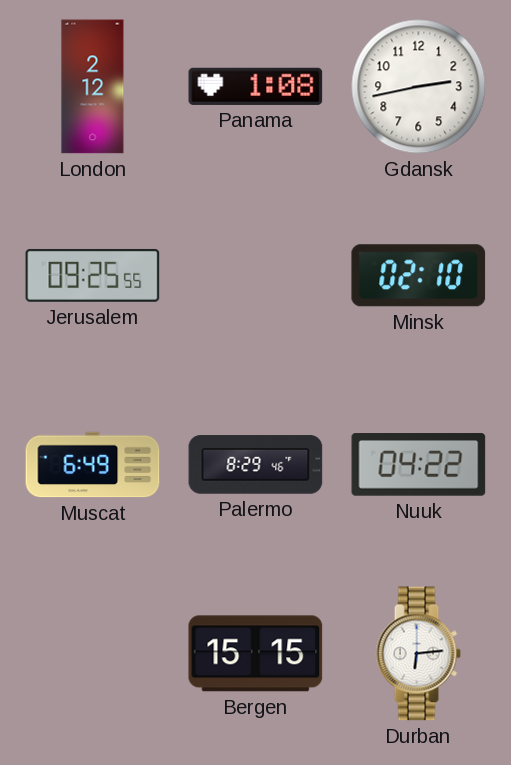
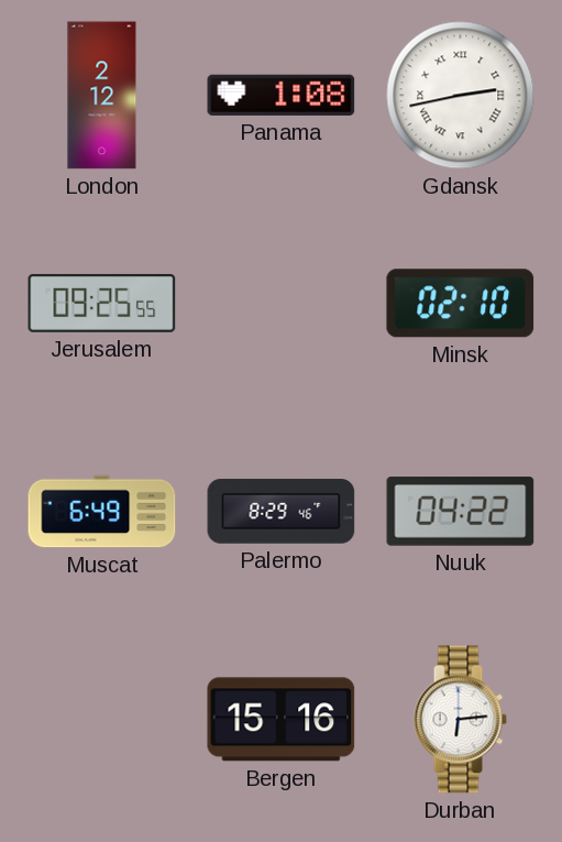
Gdansk numerals: Arabic -> Roman (461, 96)
Bergen: 15:15 -> 15:16 (282, 720)
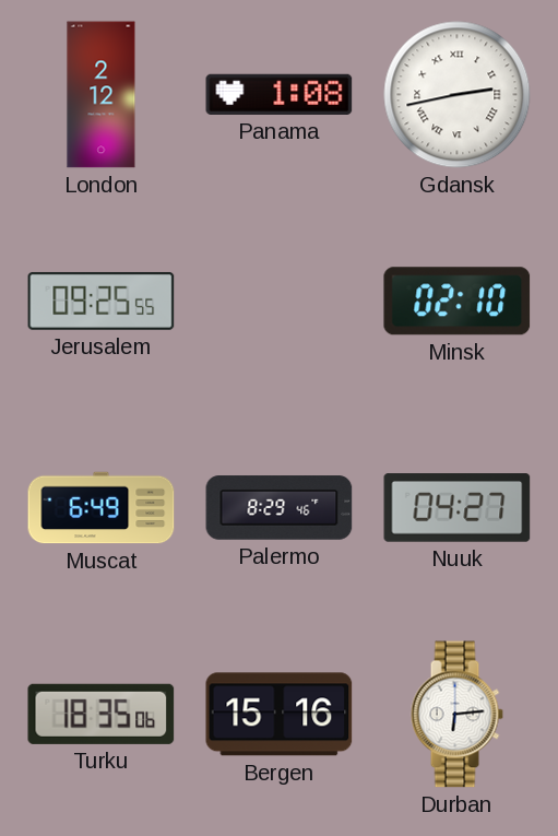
Nuuk: 04:22 -> 04:27 (458, 508)
Turku: none -> 18:35 (102, 714)
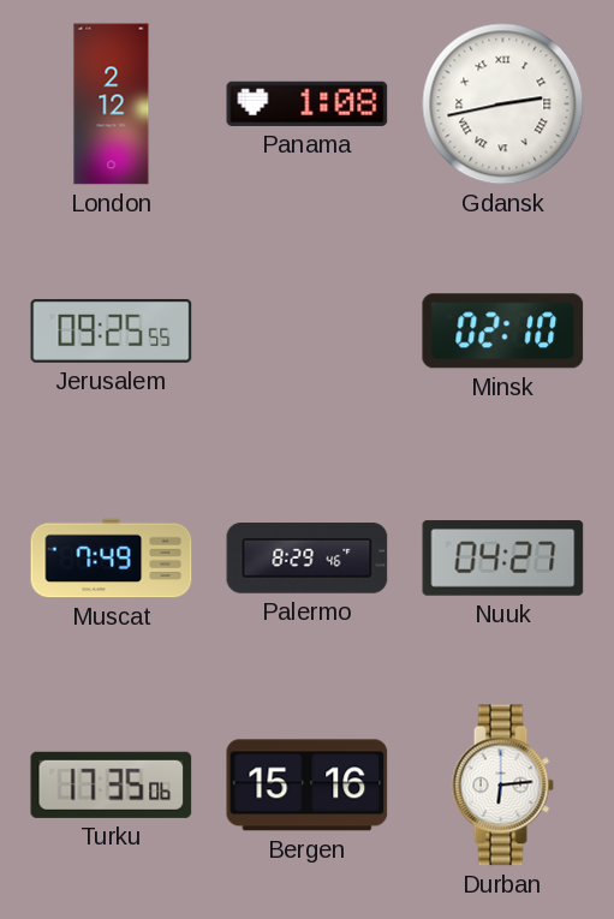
Muscat: 6:49 -> 7:49 (112, 559)
Turku: 18:35 -> 17:35 (112, 784)
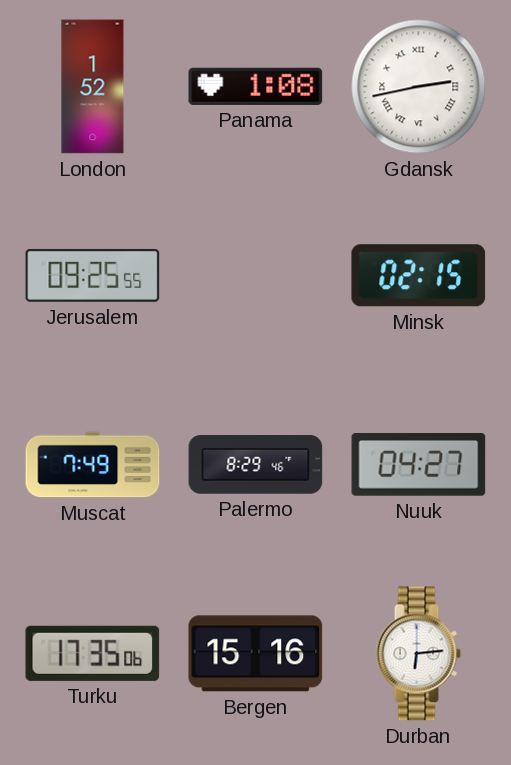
London: 2:12 -> 1:52 (93, 87)
Minsk: 02:10 -> 02:15 (419, 276)
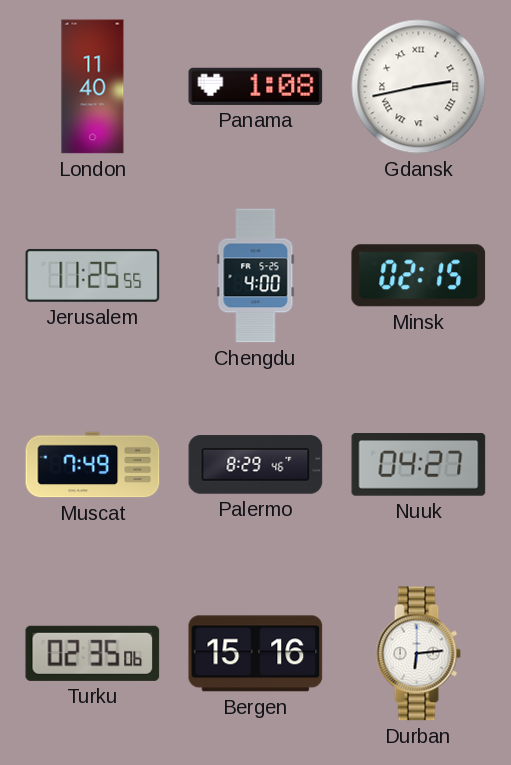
London: 1:52 -> 11:40 (93, 87)
Jerusalem: 09:25 -> 11:25 (93, 275)
Chengdu: none -> 4:00 (256, 276)
Turku: 17:35 -> 02:35 (93, 653)
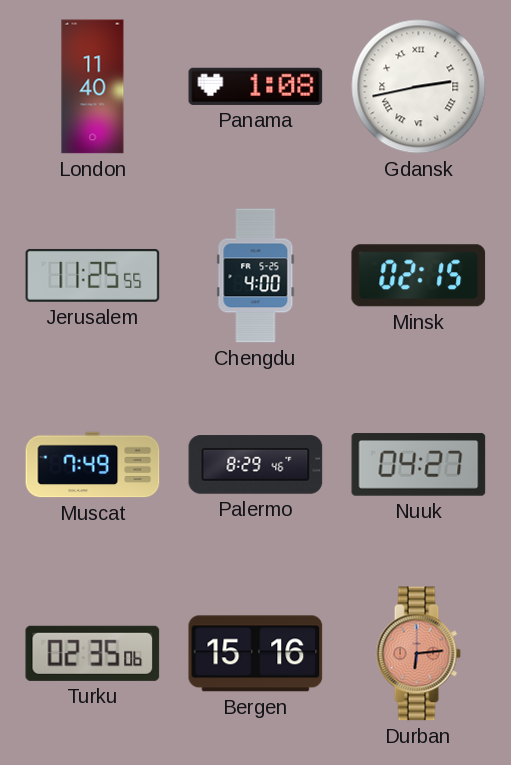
Durban dial: white -> salmon (418, 654)
